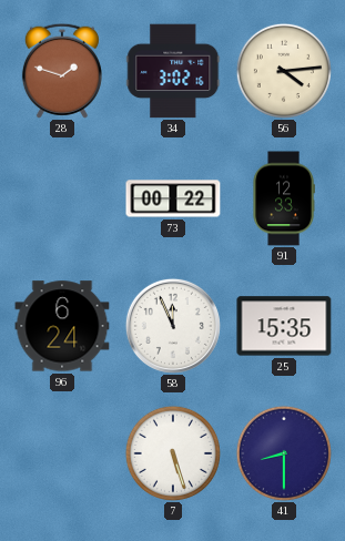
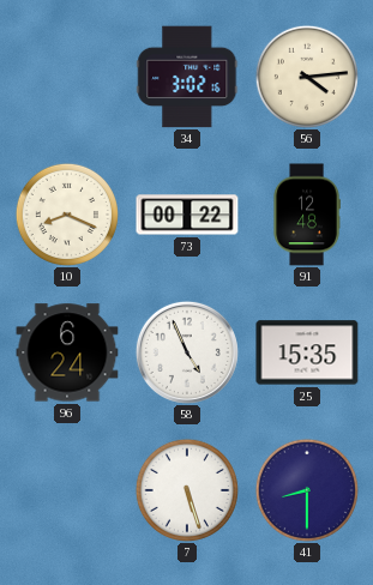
28: 1:48 -> none (62, 71)
10: none -> 8:19 (67, 215)
91: 12:33 -> 12:48 (307, 215)
58: 11:56 -> 4:56 (187, 352)
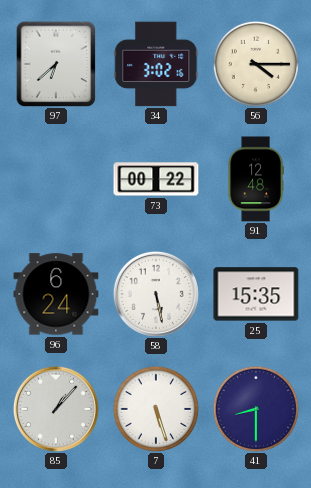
97: none -> 6:38 (56, 64)
56: 4:14 -> 4:15 (256, 64)
10: 8:19 -> none (67, 215)
58: 4:56 -> 5:28 (156, 294)
85: none -> 1:07 (56, 409)
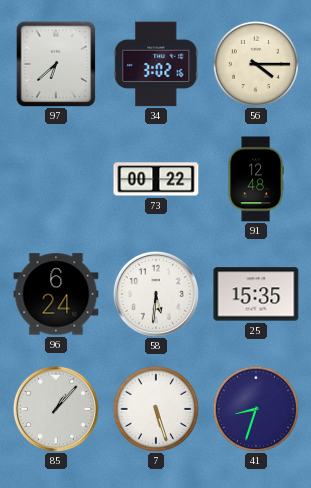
58: 5:28 -> 5:31 (156, 294)
41: 8:30 -> 8:33 (256, 409)
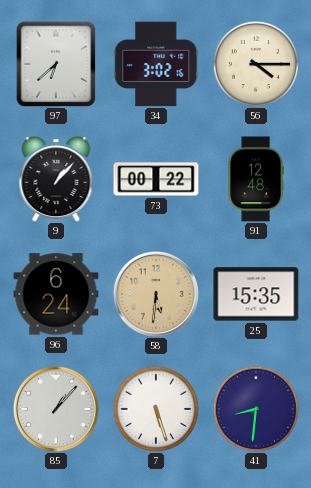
9: none -> 1:07 (56, 180)
58 dial: white -> champagne (156, 294)
41: 8:33 -> 8:31 (256, 409)
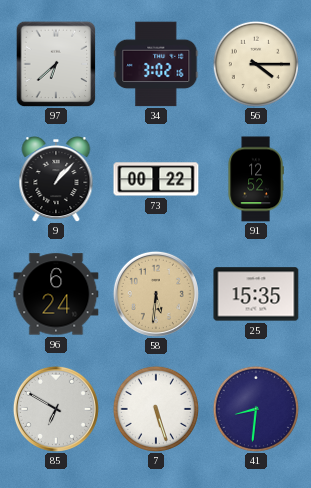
91: 12:48 -> 12:52 (256, 179)
85: 1:07 -> 6:50 (56, 409)
